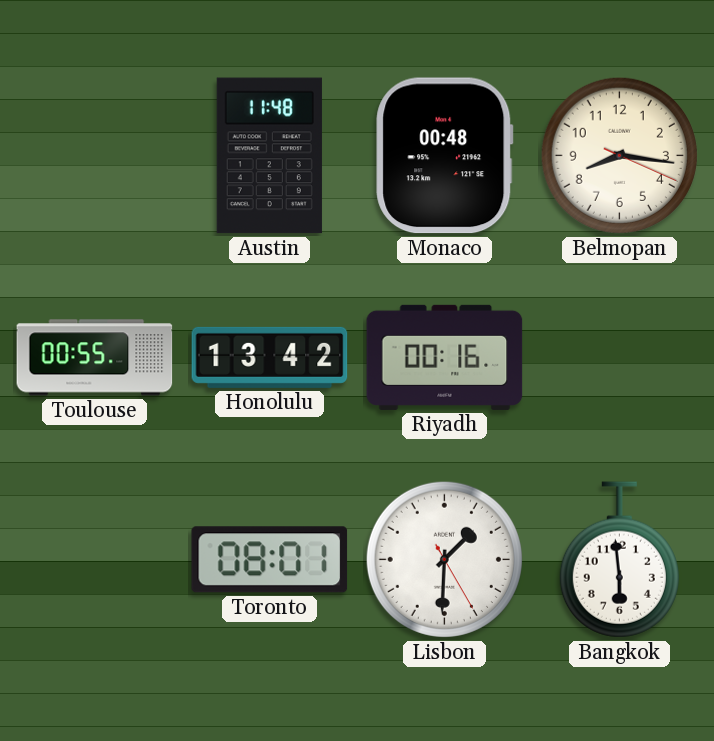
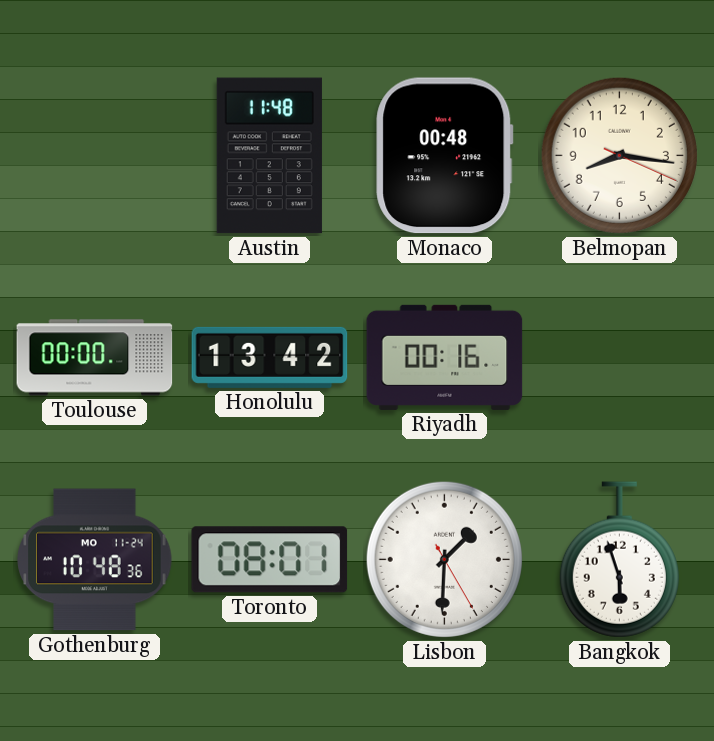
Toulouse: 00:55 -> 00:00 (95, 358)
Gothenburg: none -> 10:48 (95, 560)
Bangkok: 5:59 -> 5:57 (619, 560)
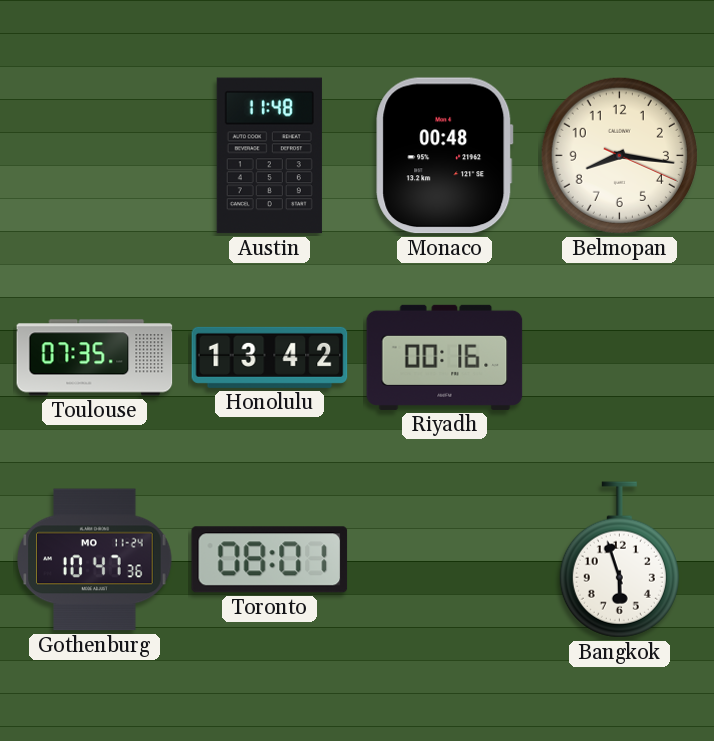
Toulouse: 00:00 -> 07:35 (95, 358)
Gothenburg: 10:48 -> 10:47 (95, 560)
Lisbon: 1:30 -> none (444, 559)
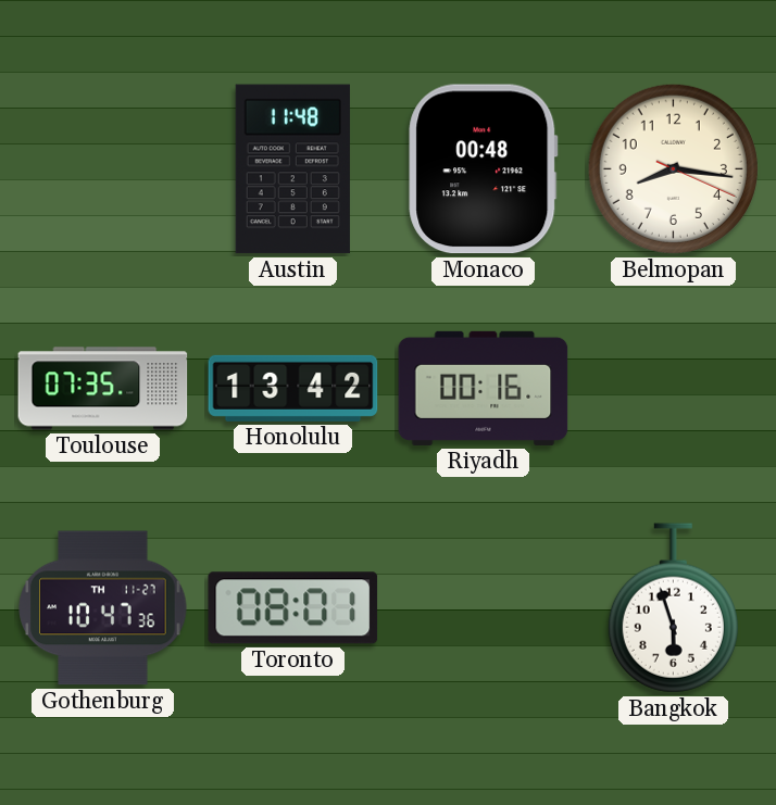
Gothenburg date: MO 11-24 -> TH 11-27 (103, 608)
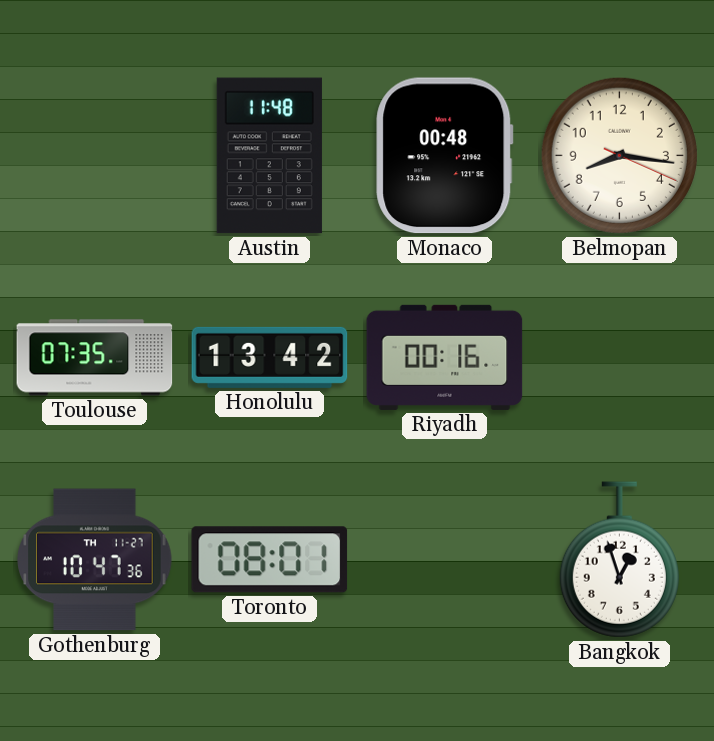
Bangkok: 5:57 -> 12:57 (619, 560)
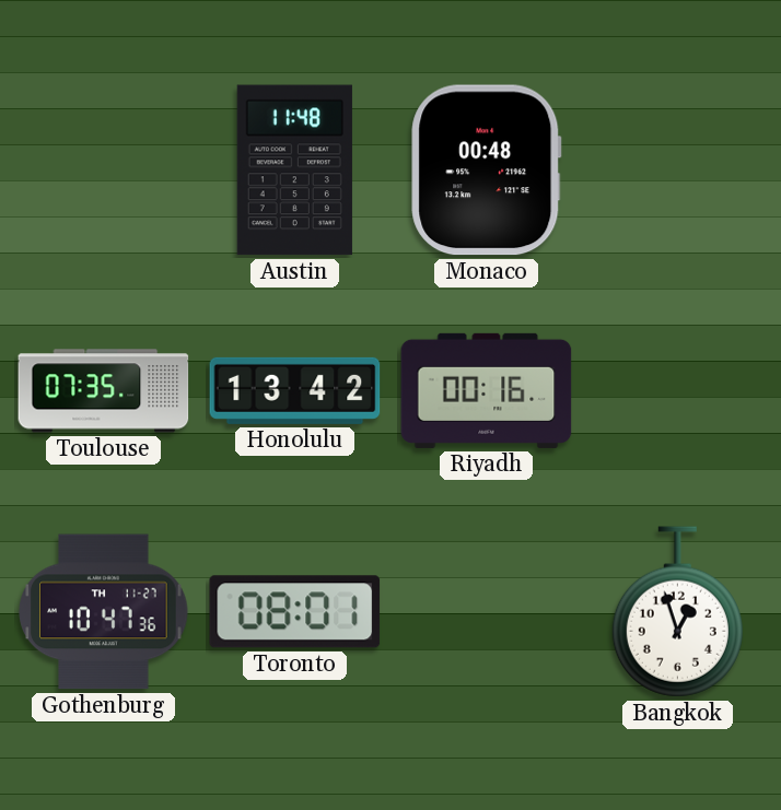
Belmopan: 8:16 -> none (619, 155)
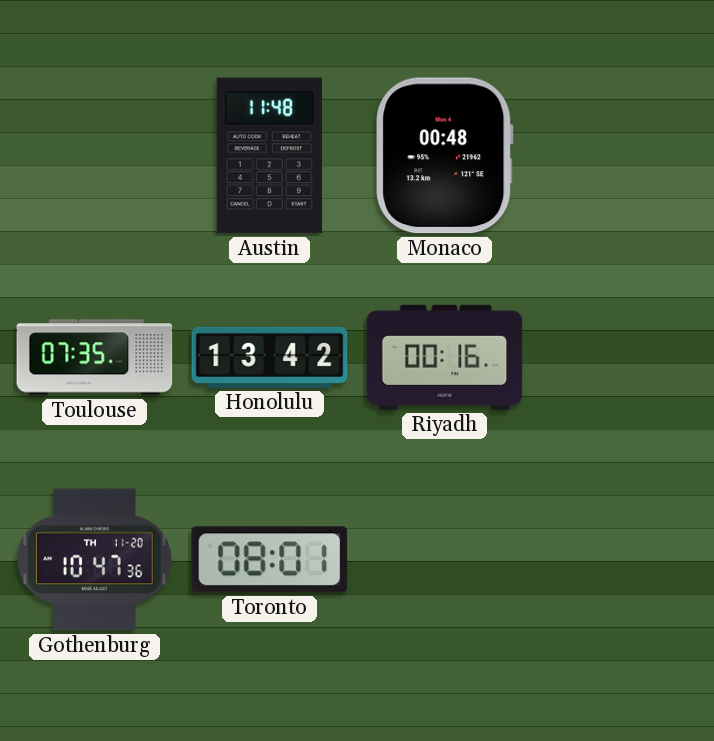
Gothenburg date: TH 11-27 -> TH 11-20 (95, 560)
Bangkok: 12:57 -> none (677, 612)
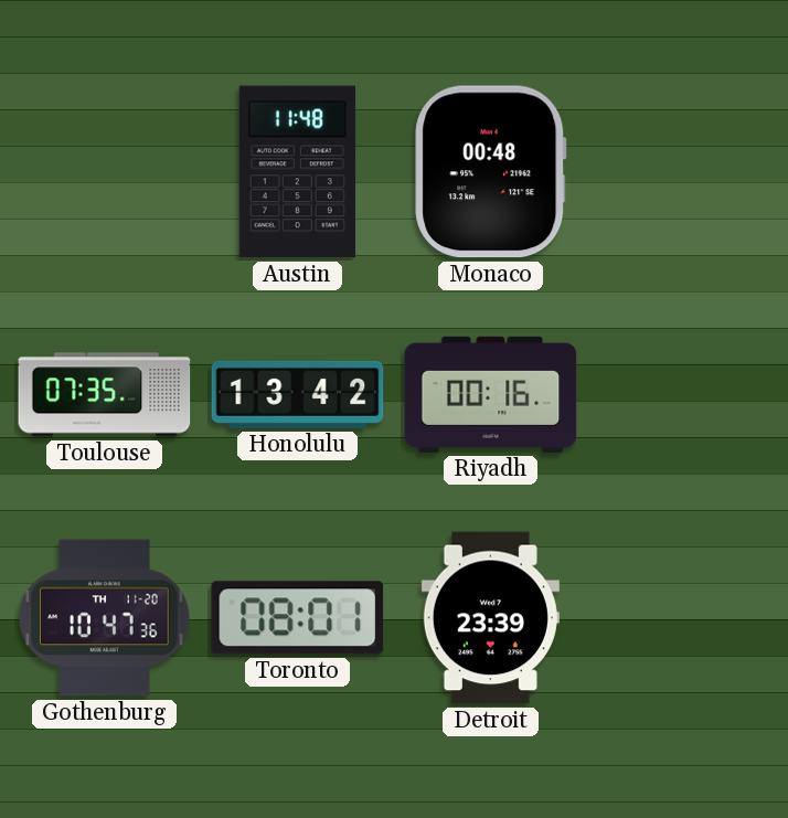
Detroit: none -> 23:39 (490, 618)
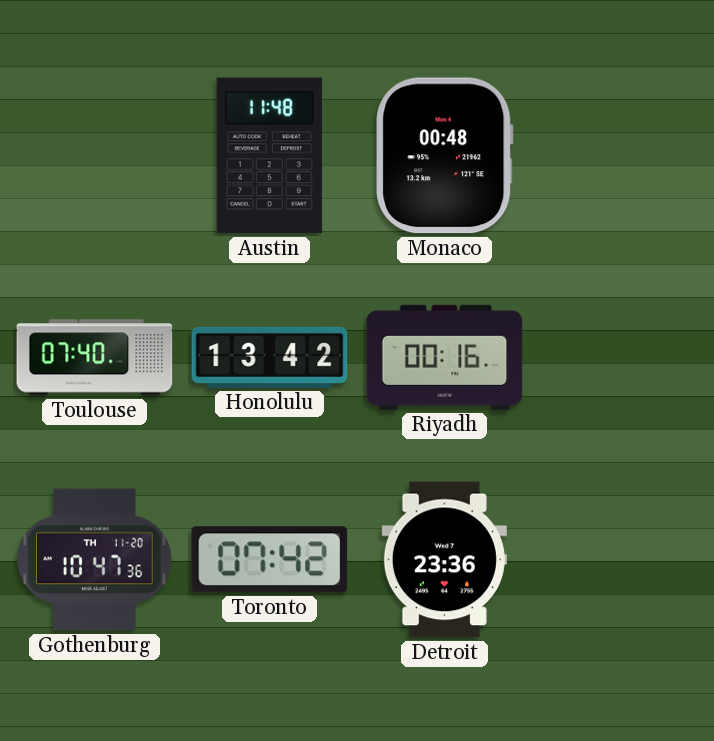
Toulouse: 07:35 -> 07:40 (95, 358)
Toronto: 08:01 -> 07:42 (270, 560)
Detroit: 23:39 -> 23:36 (444, 560)
